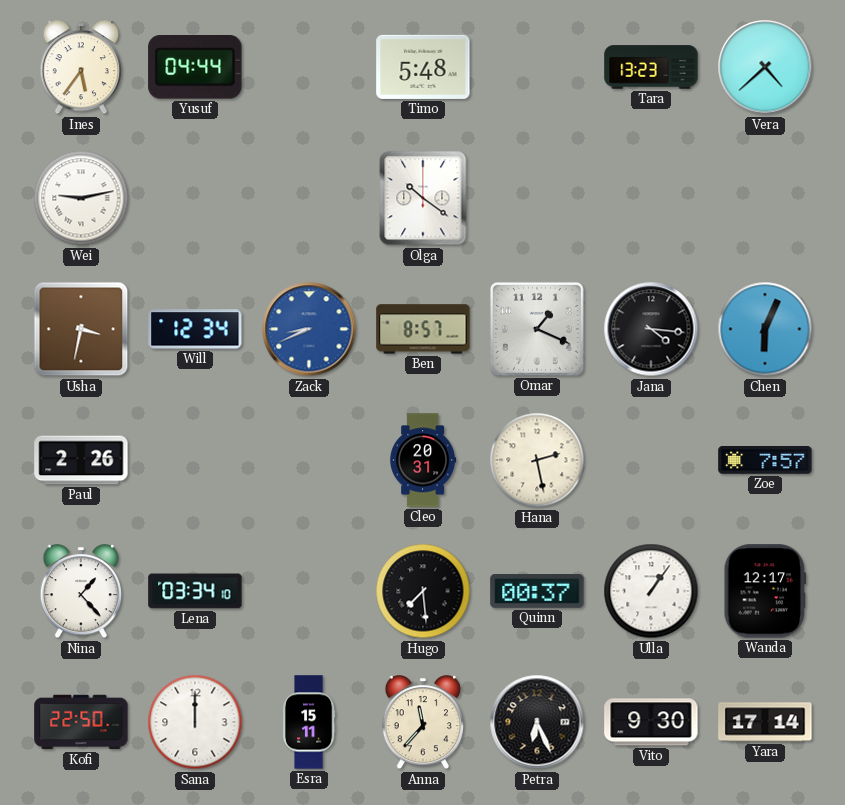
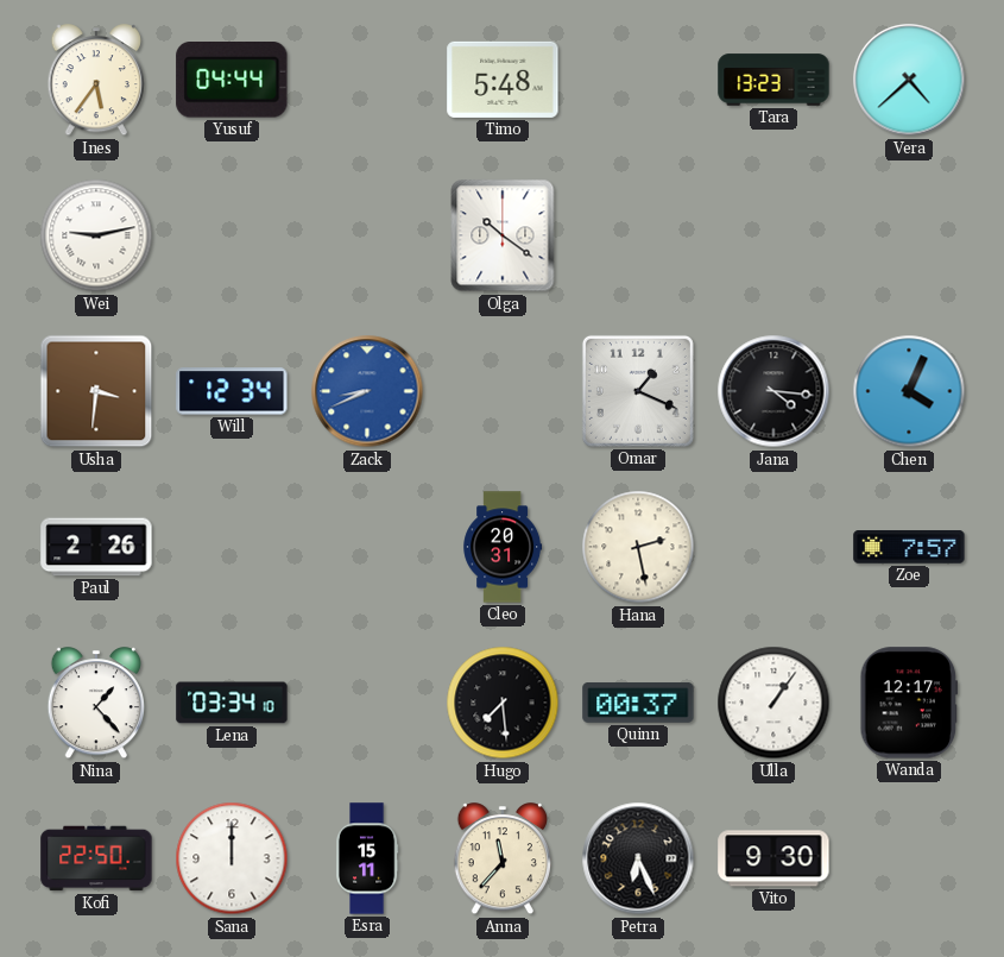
Usha: 3:32 -> 3:31 (96, 391)
Ben: 8:57 -> none (423, 329)
Chen: 6:04 -> 4:04 (909, 391)
Yara: 17:14 -> none (765, 722)
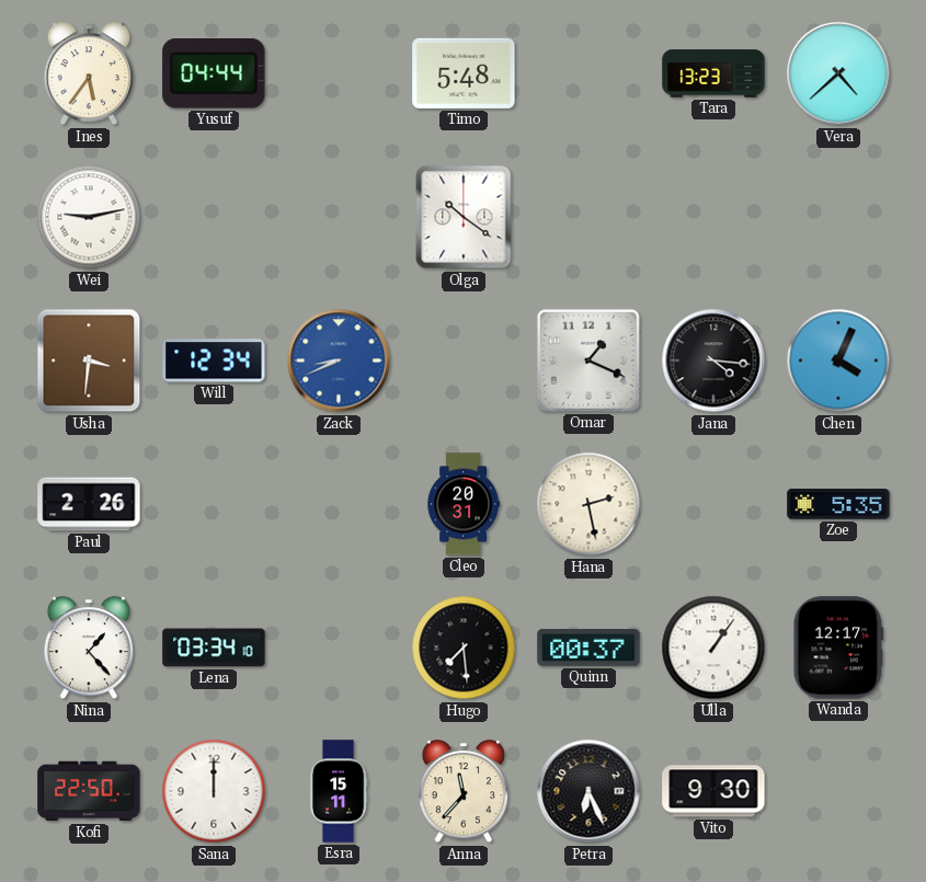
Zoe: 7:57 -> 5:35 (838, 504)
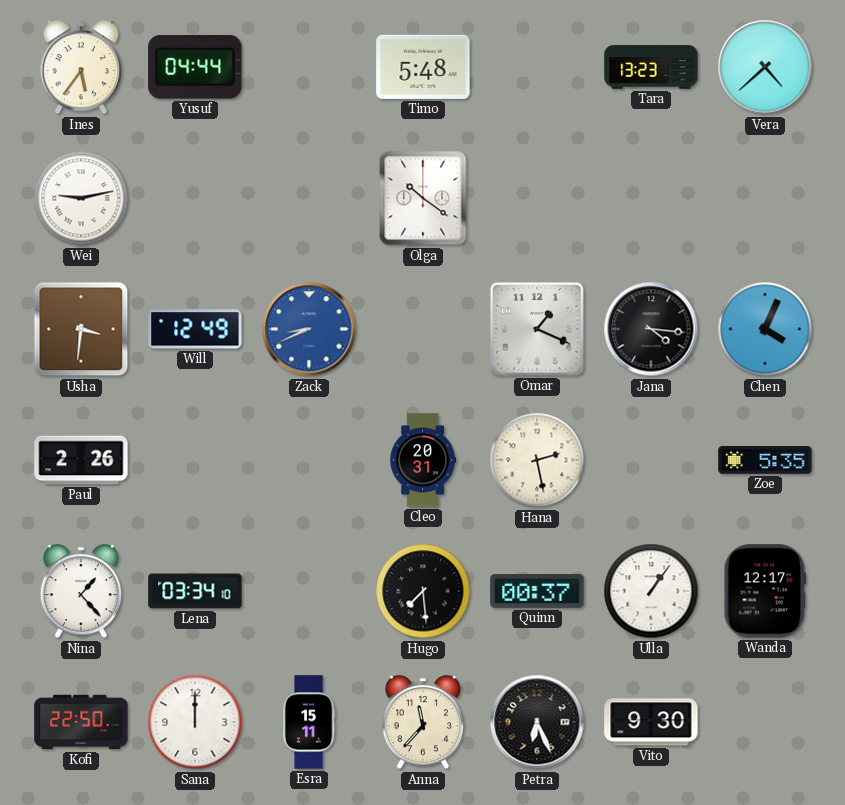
Will: 12:34 -> 12:49 (195, 329)
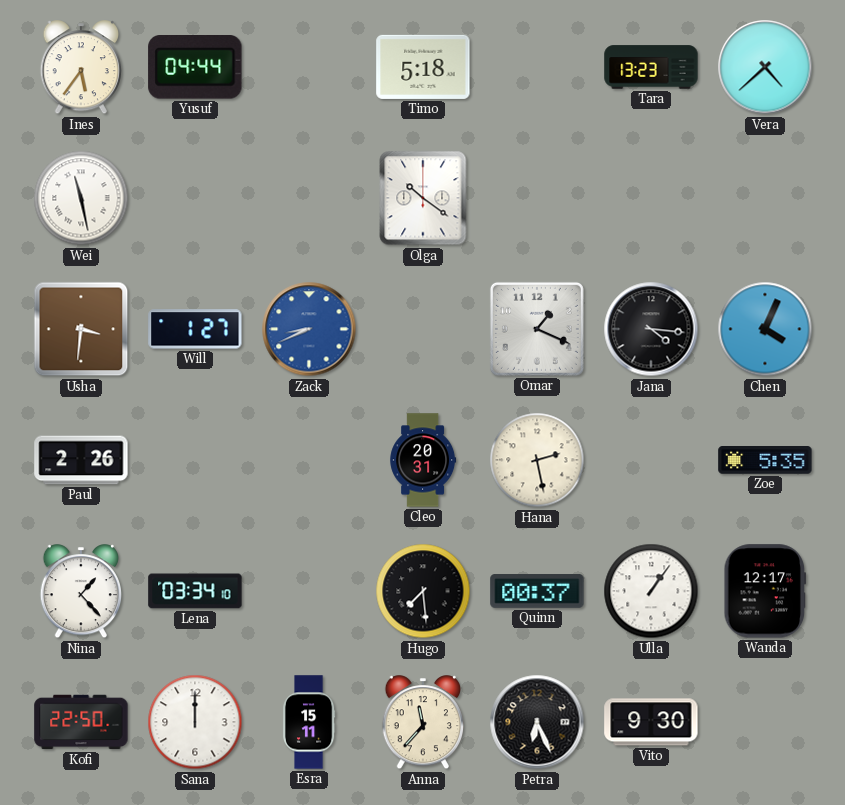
Timo: 5:48 -> 5:18 (423, 67)
Wei: 9:13 -> 11:28 (81, 198)
Will: 12:49 -> 1:27 (195, 329)
